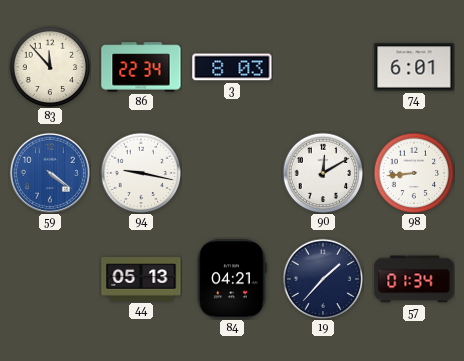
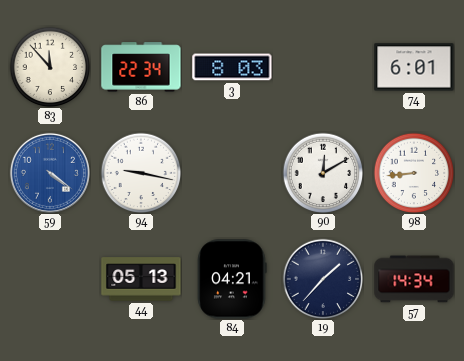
57: 01:34 -> 14:34 (414, 279)
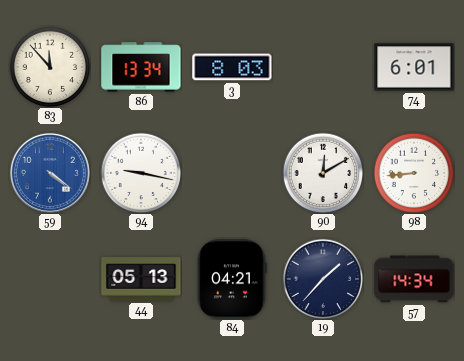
86: 22:34 -> 13:34 (141, 67)
